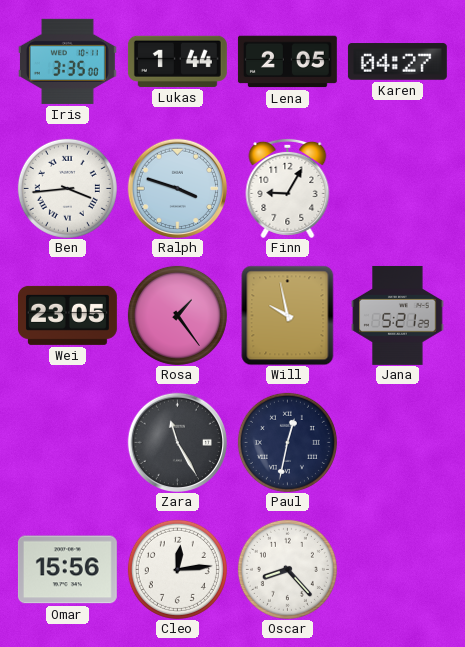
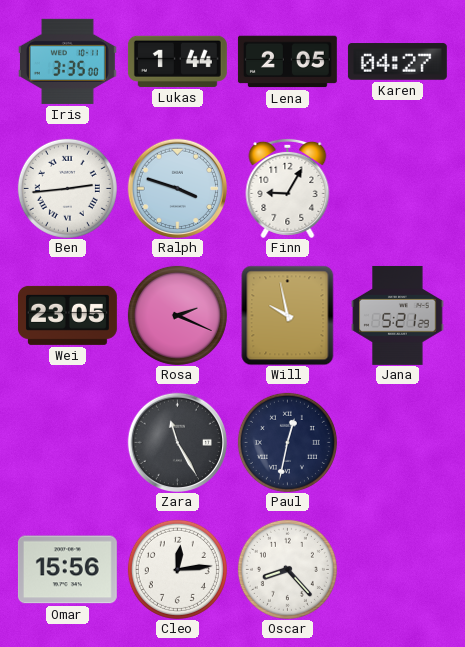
Ben: 3:44 -> 2:44 (67, 188)
Rosa: 1:24 -> 2:19 (177, 315)
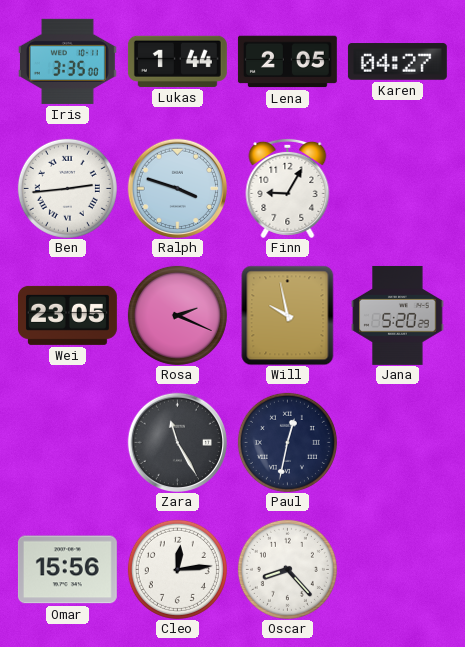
Jana: 5:21 -> 5:20 (398, 315)
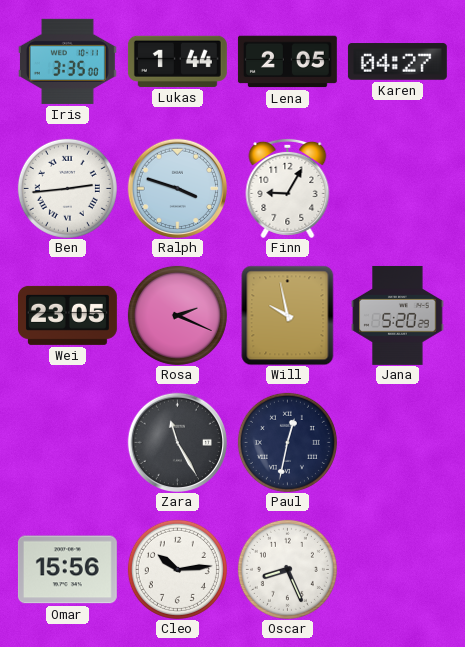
Cleo: 12:14 -> 10:14 (177, 569)
Oscar: 8:23 -> 8:26 (287, 569)
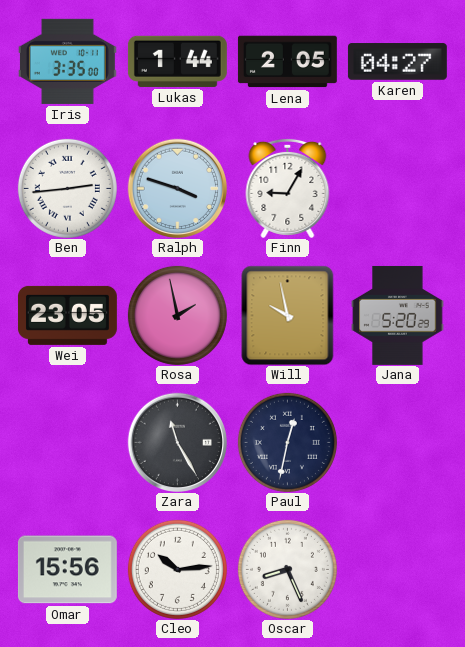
Rosa: 2:19 -> 1:58 (177, 315)
